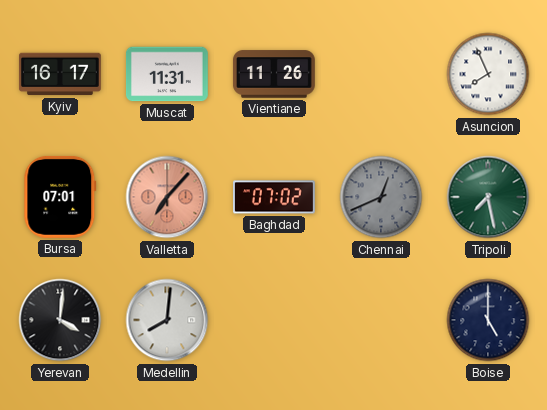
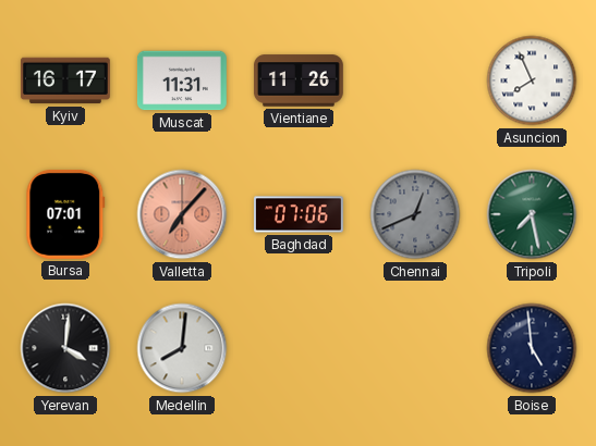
Baghdad: 07:02 -> 07:06 (300, 214)
Boise: 5:00 -> 4:59 (532, 348)
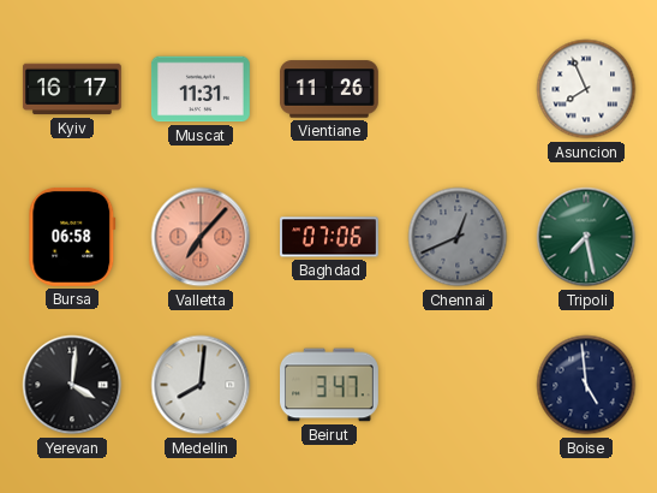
Bursa: 07:01 -> 06:58 (72, 237)
Beirut: none -> 3:47 (330, 385)
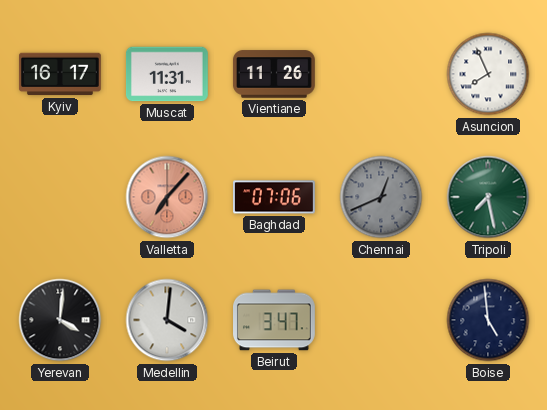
Bursa: 06:58 -> none (72, 237)
Medellin: 8:01 -> 4:01 (167, 320)
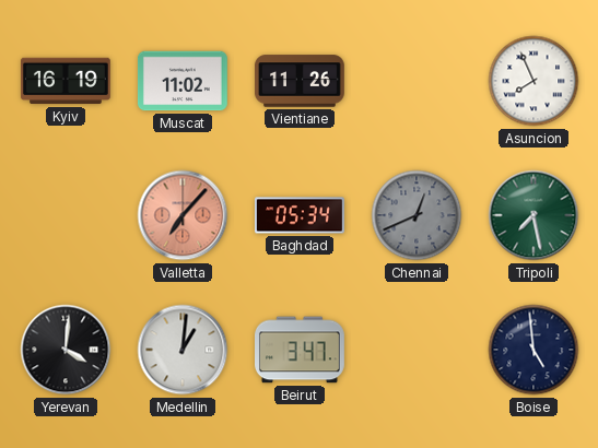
Kyiv: 16:17 -> 16:19 (66, 81)
Muscat: 11:31 -> 11:02 (183, 81)
Baghdad: 07:06 -> 05:34 (301, 215)
Medellin: 4:01 -> 1:01 (183, 350)
